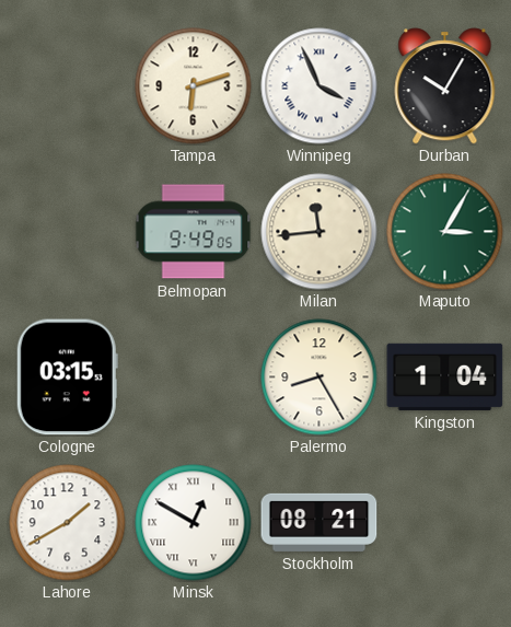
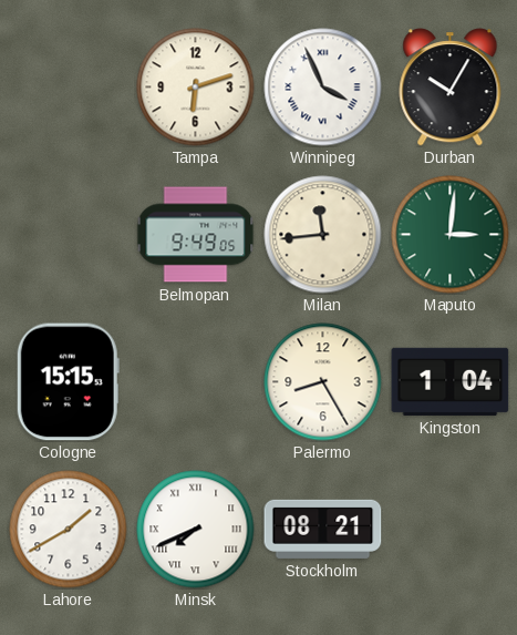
Maputo: 3:05 -> 3:01 (451, 235)
Cologne: 03:15 -> 15:15 (68, 382)
Minsk: 12:50 -> 7:41 (196, 530)
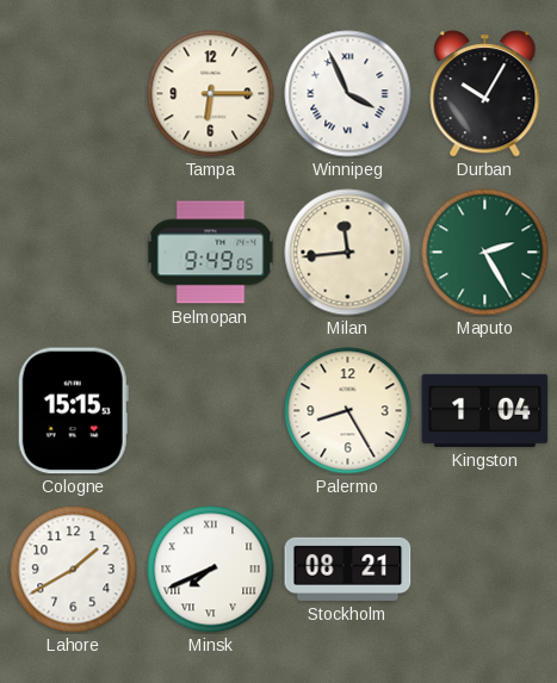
Tampa: 6:12 -> 6:15 (211, 94)
Maputo: 3:01 -> 2:25 (485, 253)
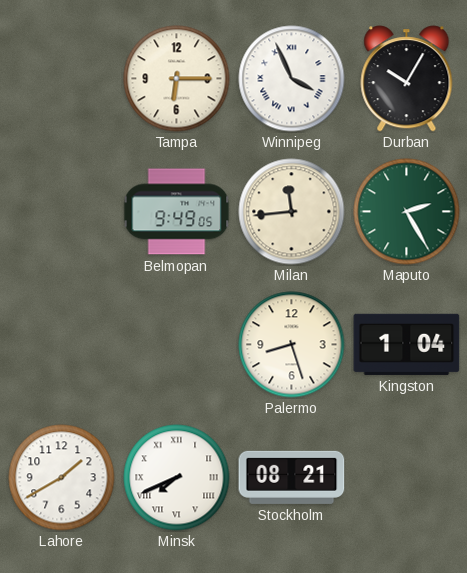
Cologne: 15:15 -> none (73, 411)
Palermo: 8:25 -> 8:27 (292, 345)
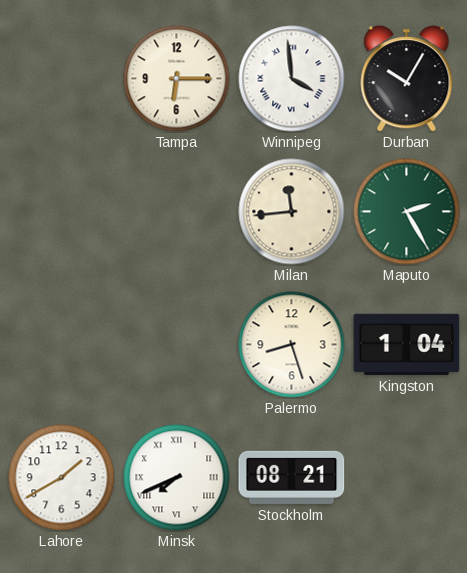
Winnipeg: 3:56 -> 3:59 (292, 79)
Belmopan: 9:49 -> none (177, 212)
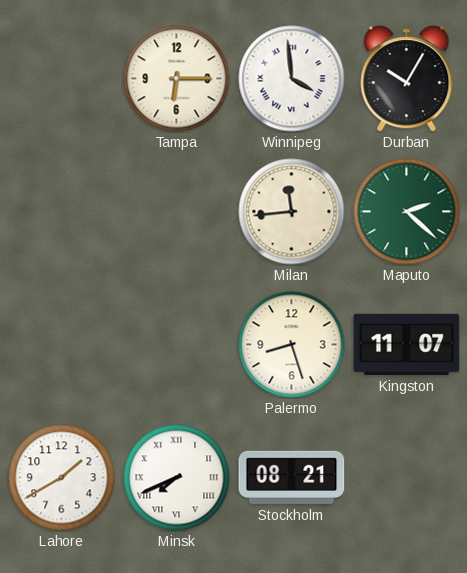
Maputo: 2:25 -> 2:22 (407, 212)
Kingston: 1:04 -> 11:07 (407, 344)
